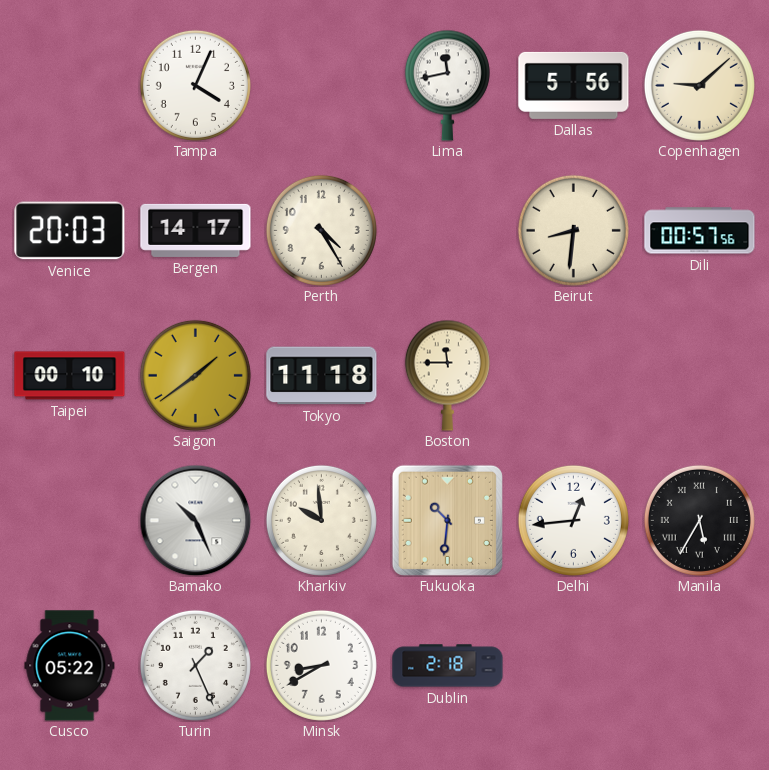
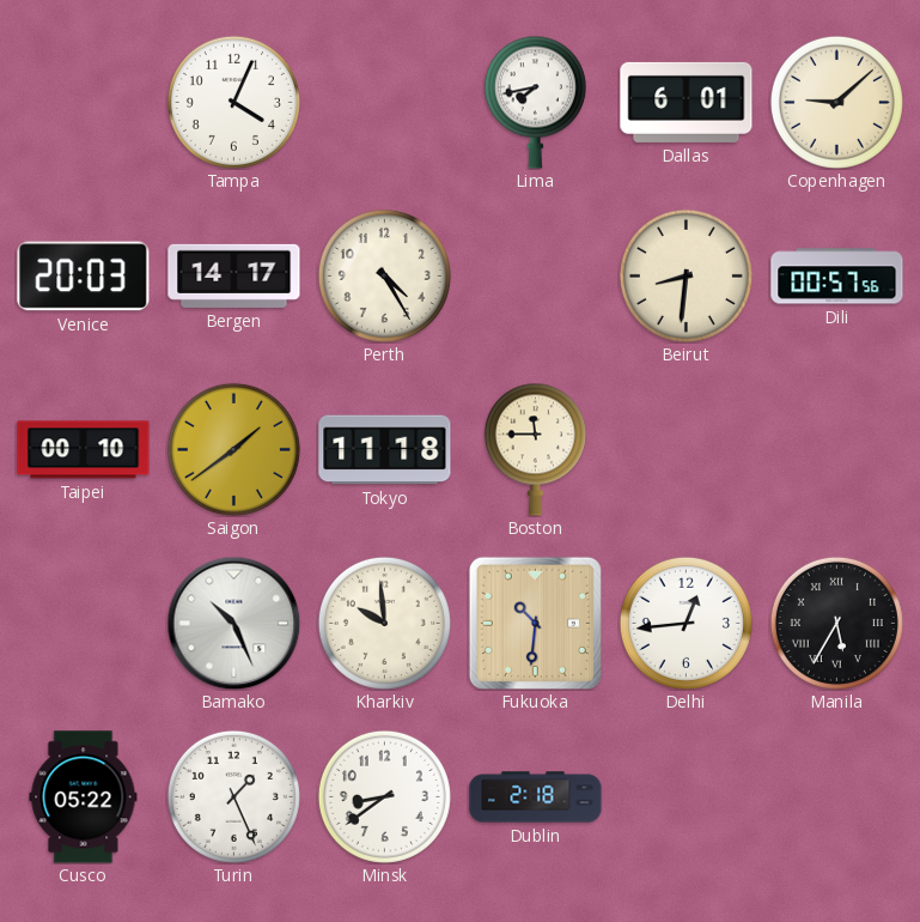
Lima: 11:43 -> 7:43 (535, 102)
Dallas: 5:56 -> 6:01 (687, 102)
Minsk: 8:40 -> 8:39 (384, 796)
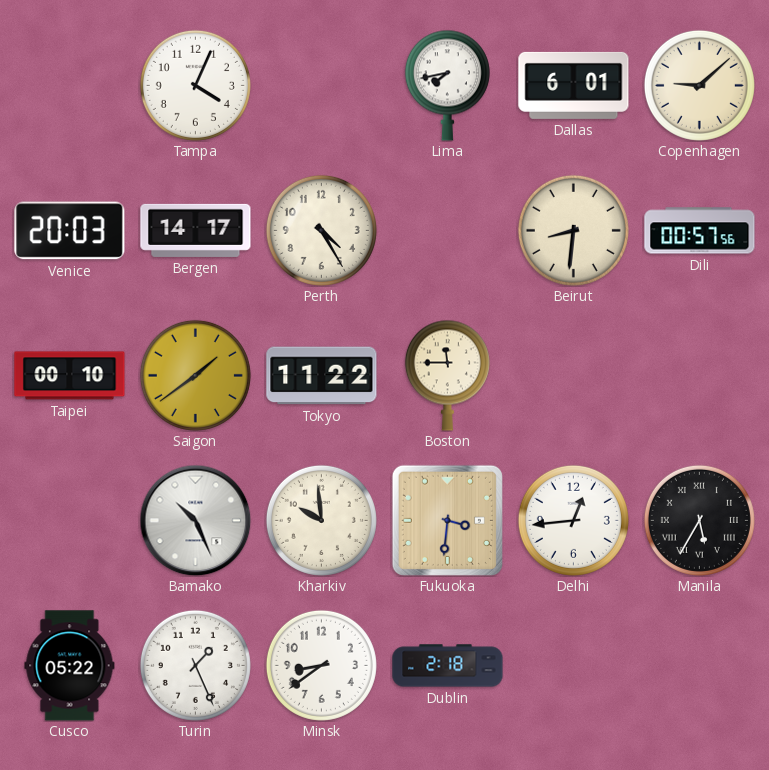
Tokyo: 11:18 -> 11:22 (322, 376)
Fukuoka: 10:31 -> 3:31 (447, 520)
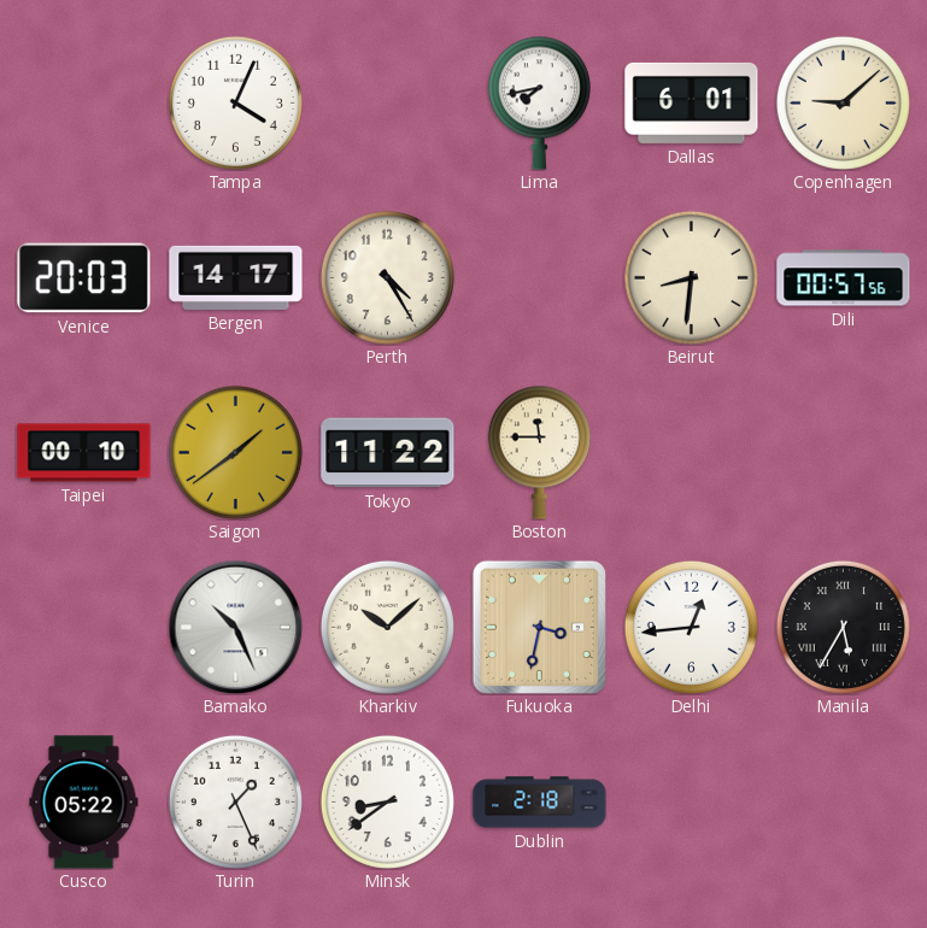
Kharkiv: 9:59 -> 10:08 (387, 627)
Fukuoka: 3:31 -> 3:32 (539, 627)
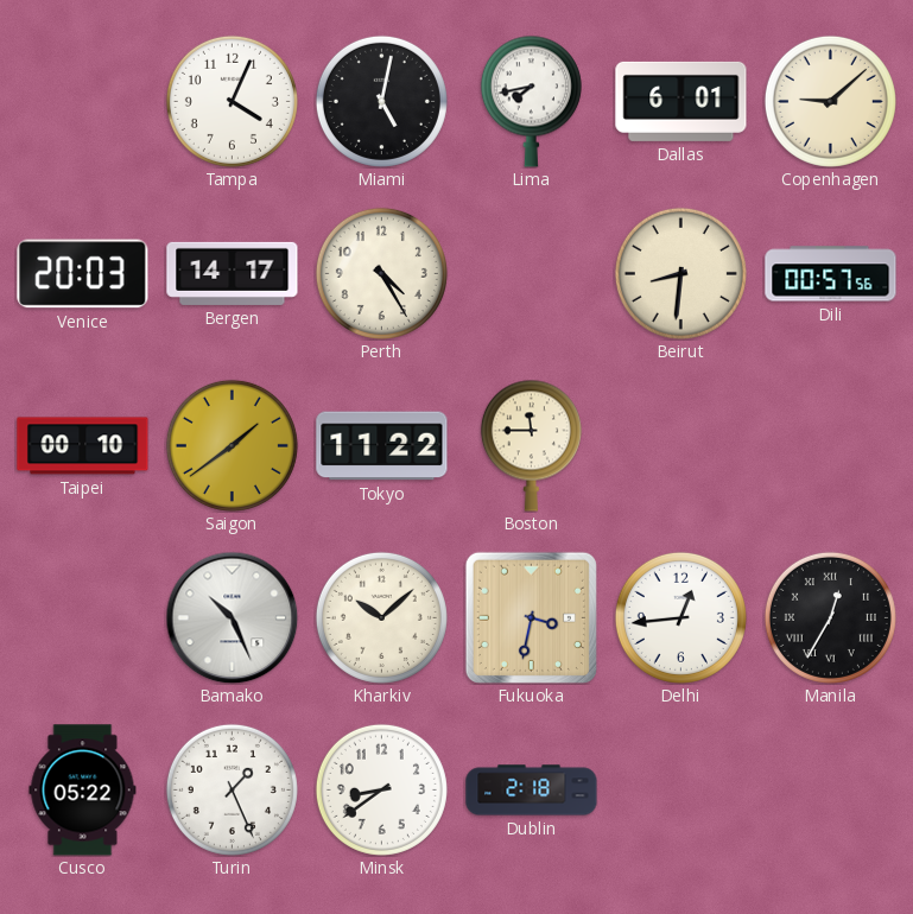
Miami: none -> 5:02 (381, 101)
Manila: 5:35 -> 12:35 (830, 617)
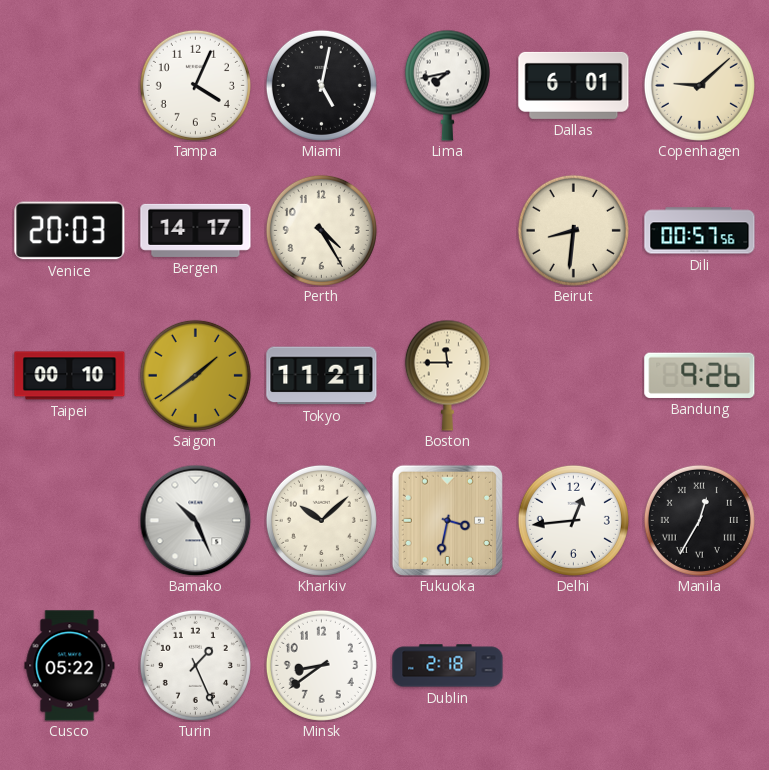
Tokyo: 11:22 -> 11:21 (322, 376)
Bandung: none -> 9:26 (700, 375)
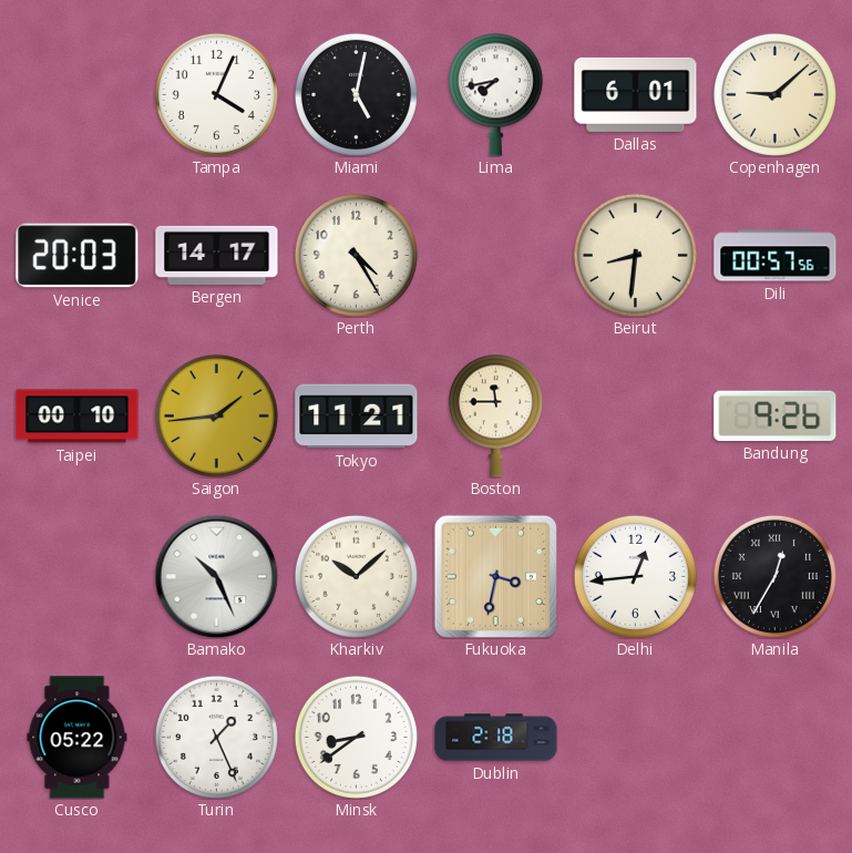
Saigon: 1:39 -> 1:44 (216, 415)
